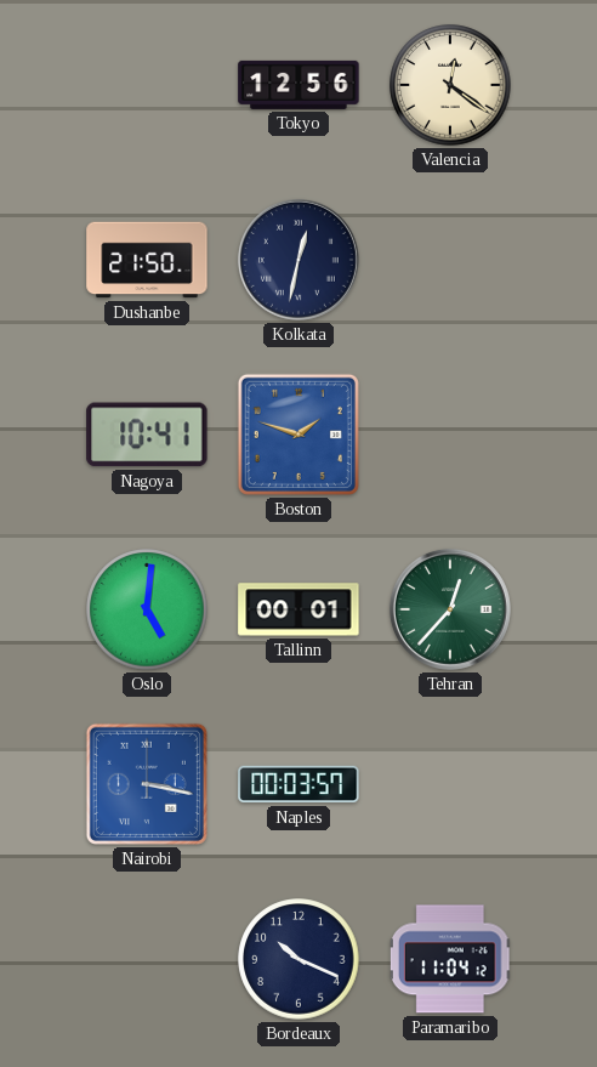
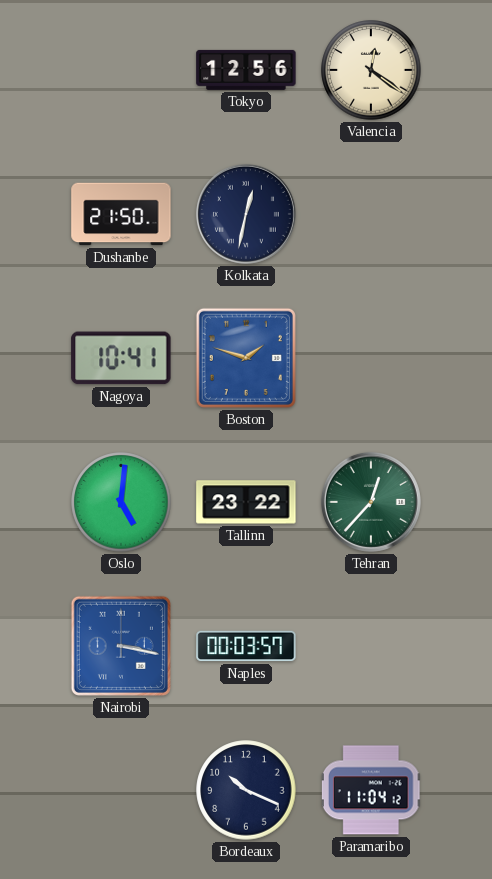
Tallinn: 00:01 -> 23:22 (246, 502)
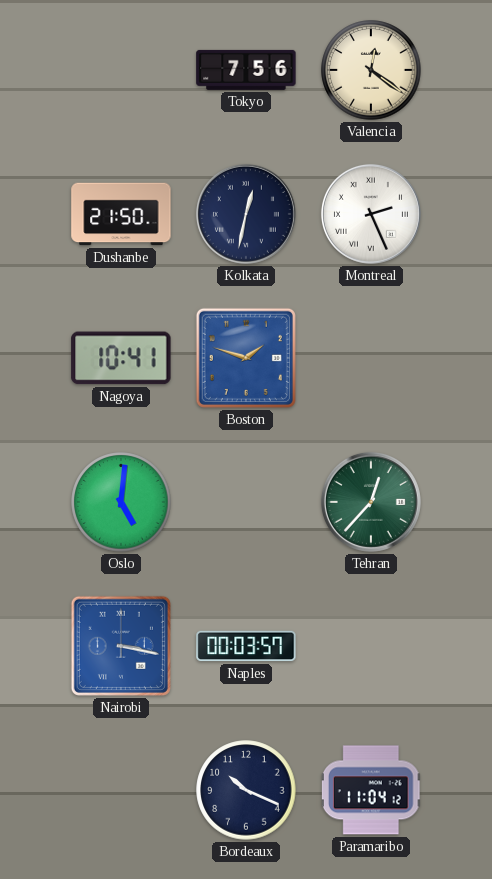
Tokyo: 12:56 -> 7:56 (246, 70)
Montreal: none -> 2:26 (371, 214)
Tallinn: 23:22 -> none (246, 502)
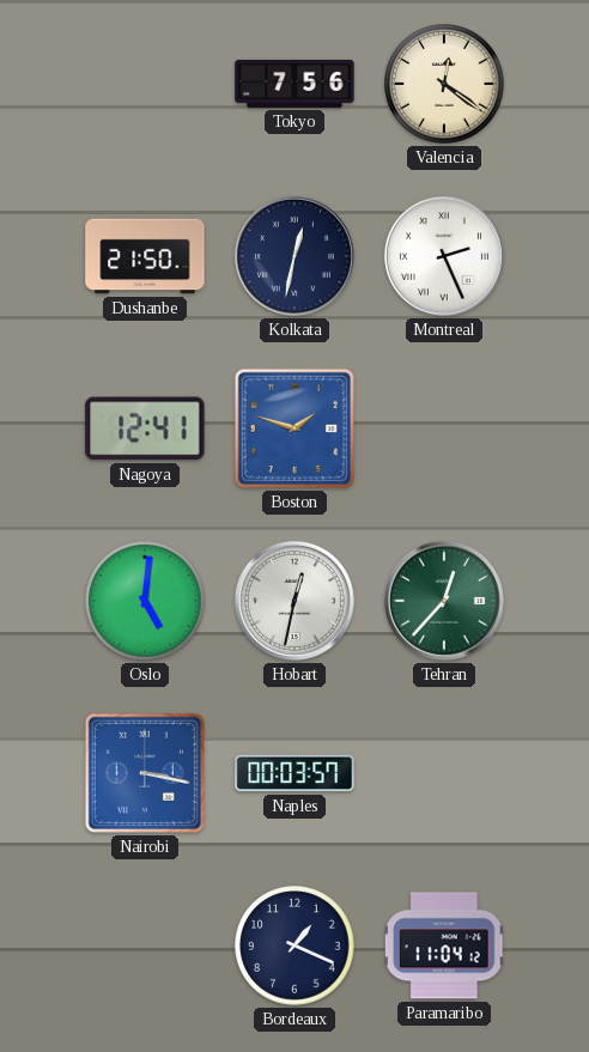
Nagoya: 10:41 -> 12:41 (145, 428)
Hobart: none -> 12:32 (294, 601)
Bordeaux: 10:19 -> 1:19 (294, 945)
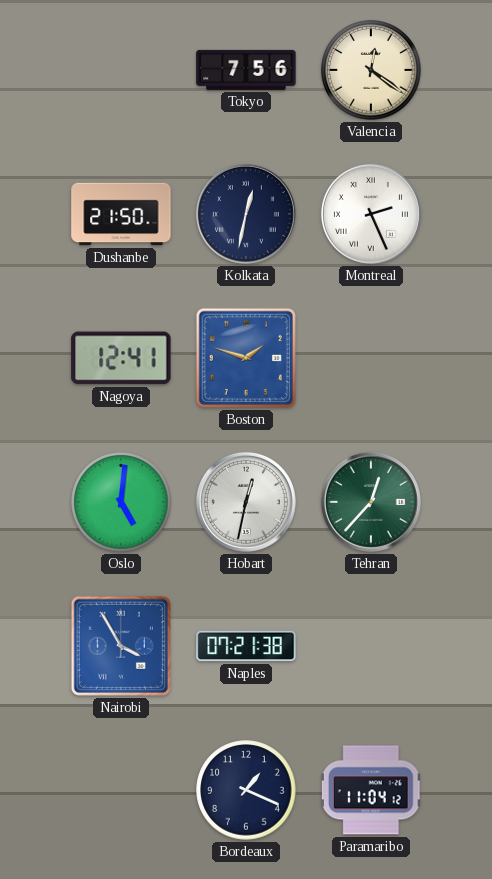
Nairobi: 3:17 -> 3:55 (121, 646)
Naples: 00:03 -> 07:21 (246, 646)
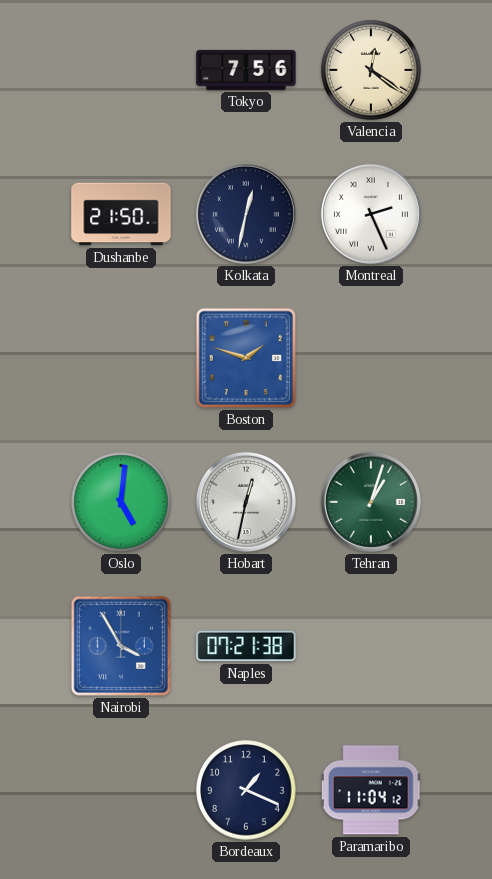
Nagoya: 12:41 -> none (121, 358)
Tehran: 12:37 -> 1:03 (371, 502)
